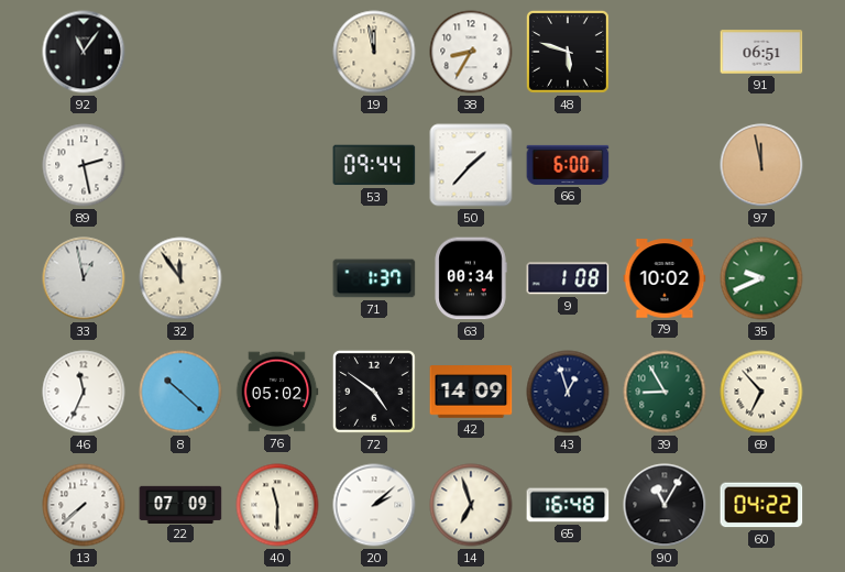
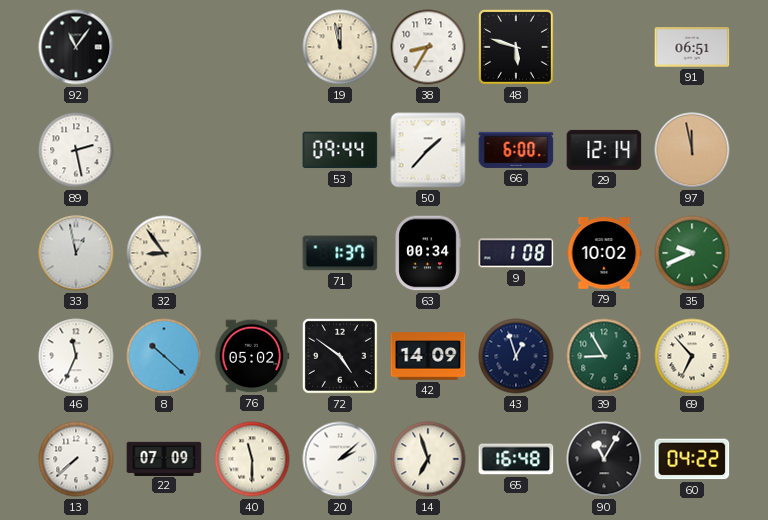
29: none -> 12:14 (604, 150)
32: 11:54 -> 8:54 (164, 253)
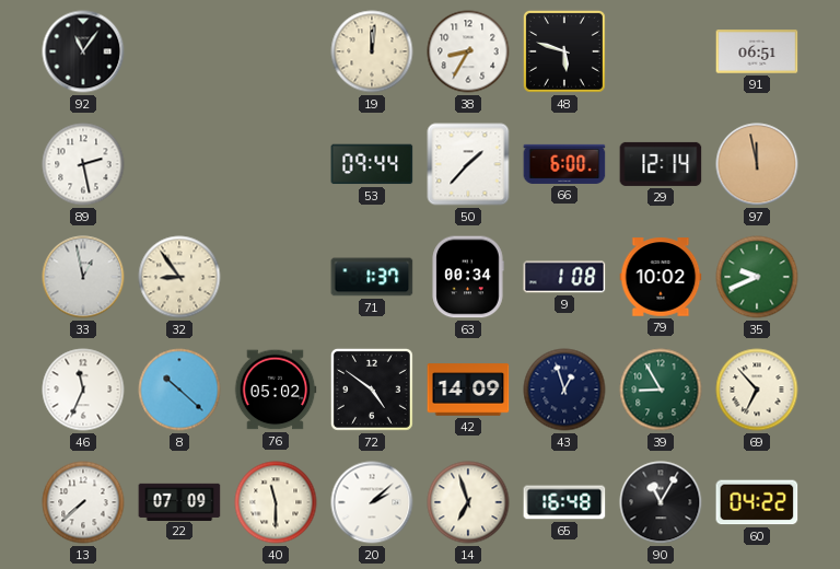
19: 11:58 -> 12:01 (372, 51)
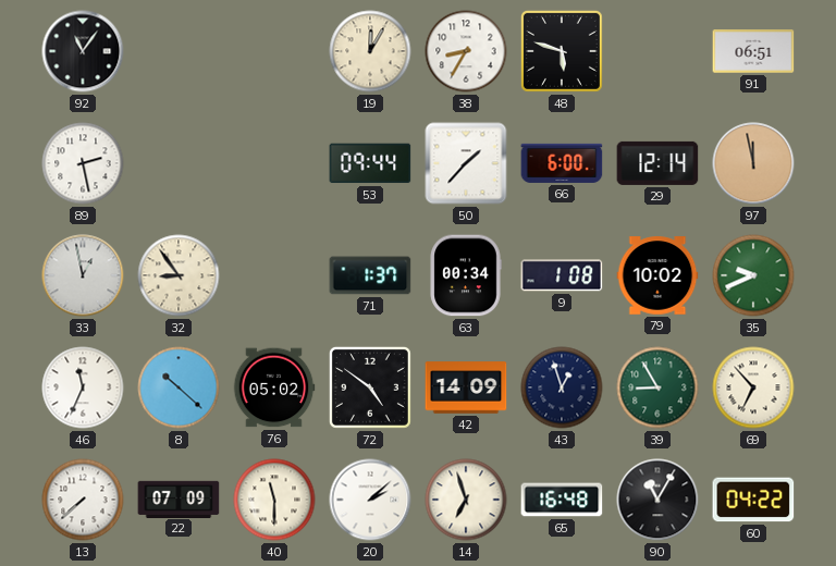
19: 12:01 -> 12:05 (370, 51)
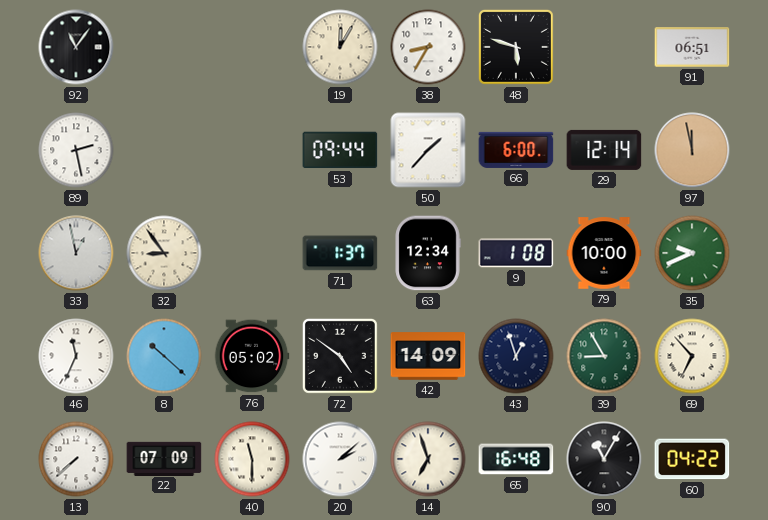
63: 00:34 -> 12:34 (428, 253)
79: 10:02 -> 10:00 (604, 253)
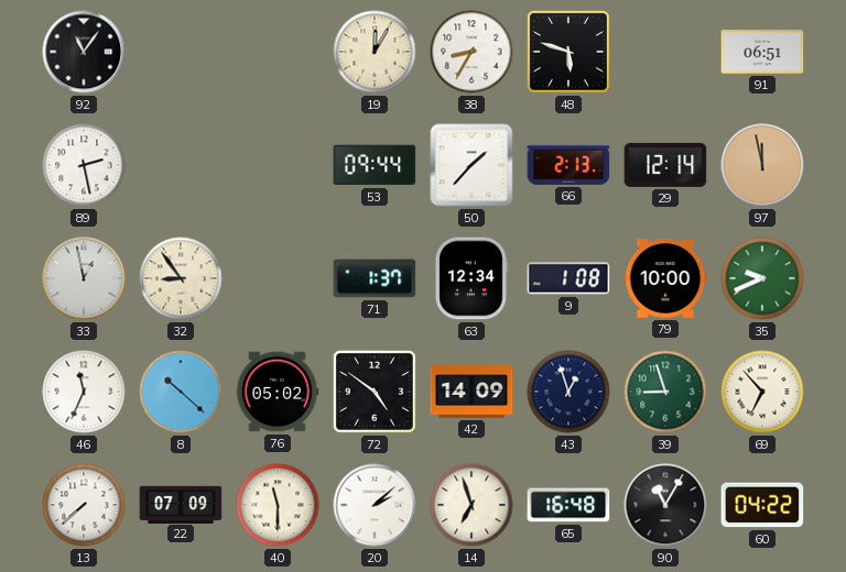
66: 6:00 -> 2:13 (568, 165)
39: 8:55 -> 8:57 (665, 392)
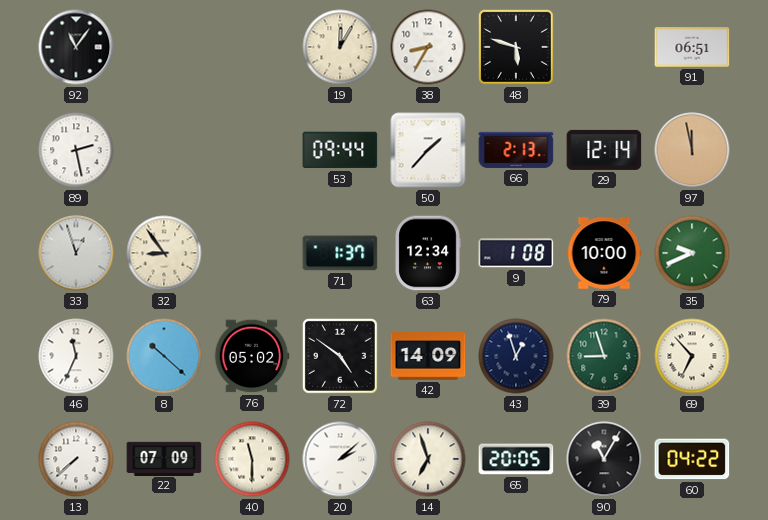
33: 12:58 -> 12:57 (76, 253)
65: 16:48 -> 20:05 (516, 459)
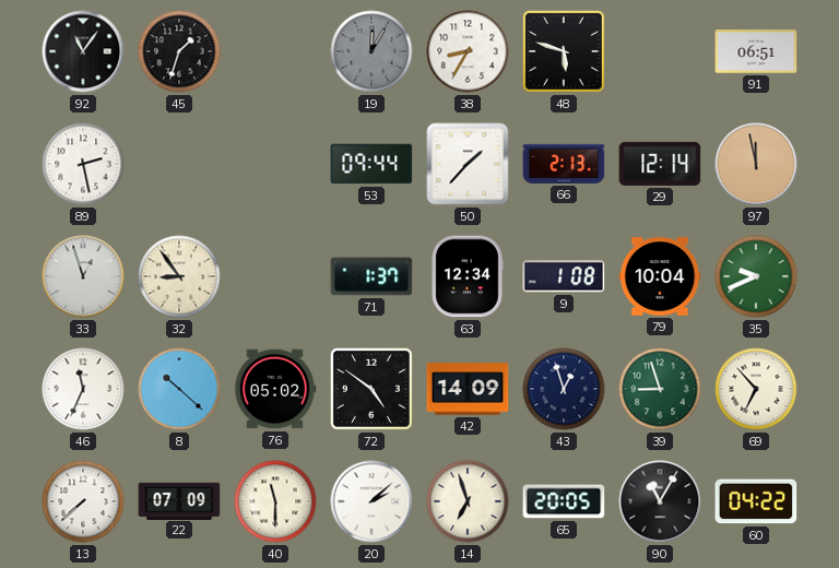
45: none -> 1:33 (179, 51)
19 dial: cream -> grey (371, 51)
79: 10:00 -> 10:04 (660, 276)
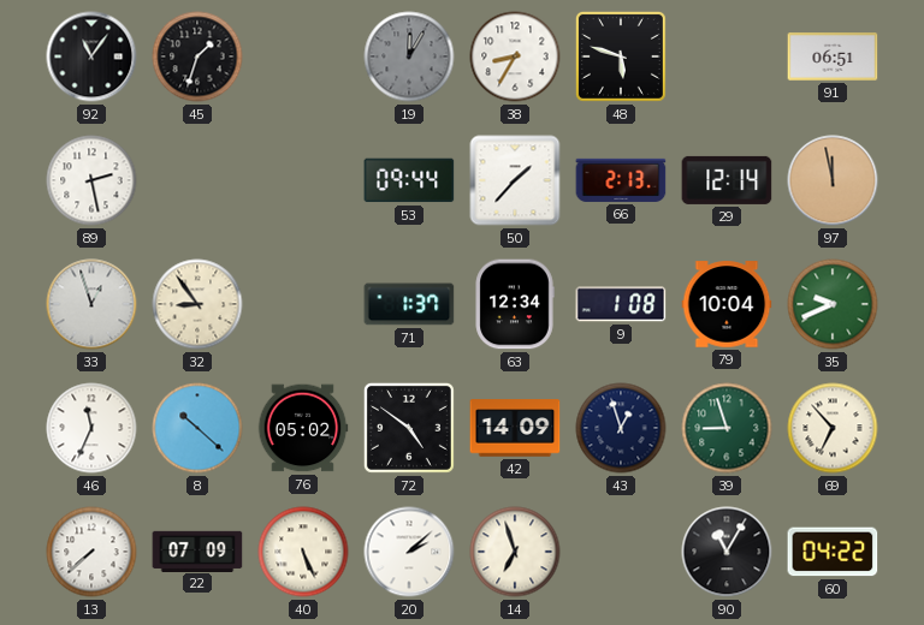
40: 11:30 -> 5:26 (303, 552)
65: 20:05 -> none (564, 501)
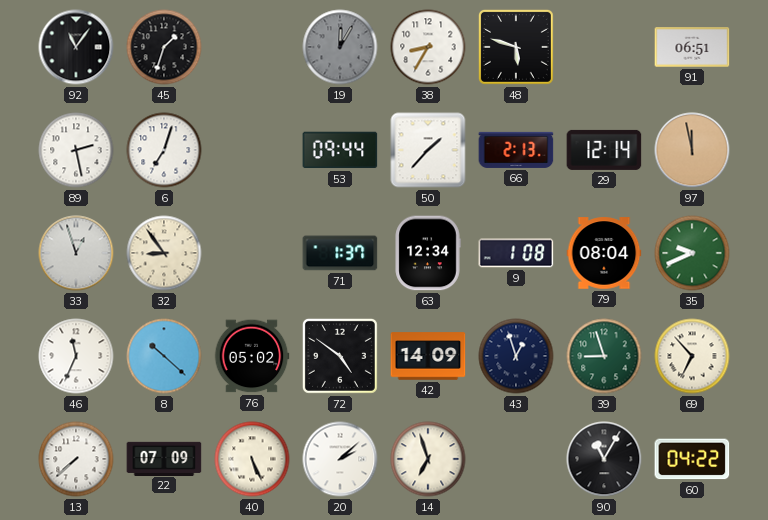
6: none -> 7:03 (164, 150)
79: 10:04 -> 08:04 (604, 253)
